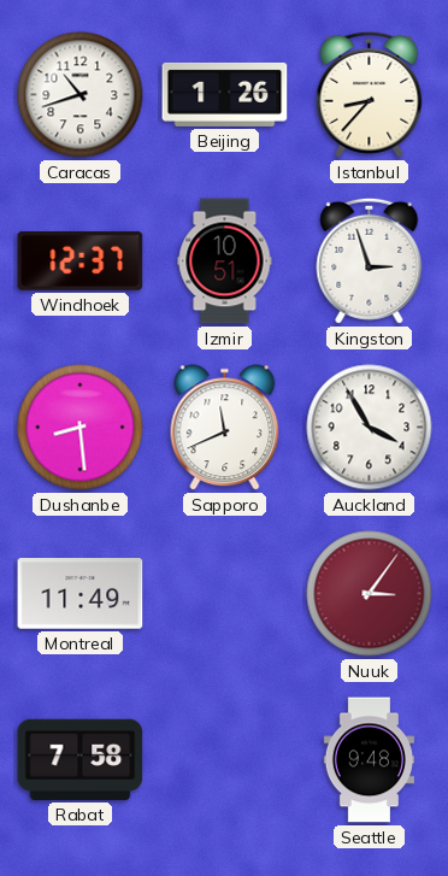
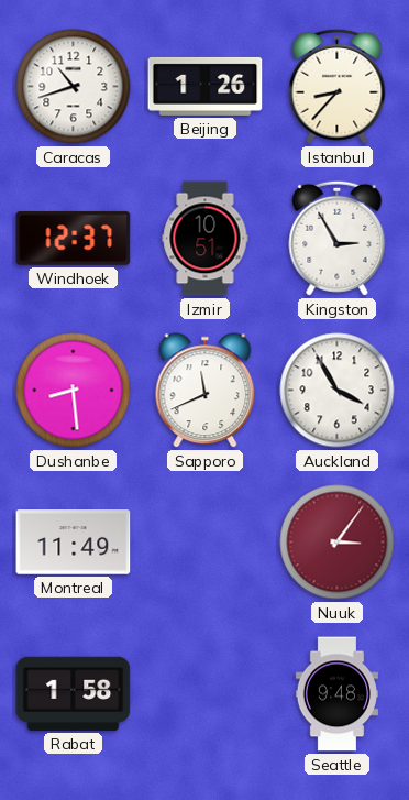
Kingston: 2:57 -> 2:55 (338, 238)
Rabat: 7:58 -> 1:58 (74, 693)
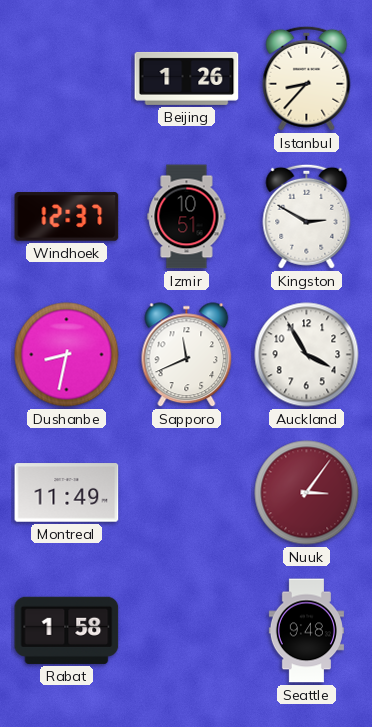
Caracas: 10:42 -> none (74, 87)
Kingston: 2:55 -> 2:50 (307, 216)
Dushanbe: 8:29 -> 8:32 (67, 355)
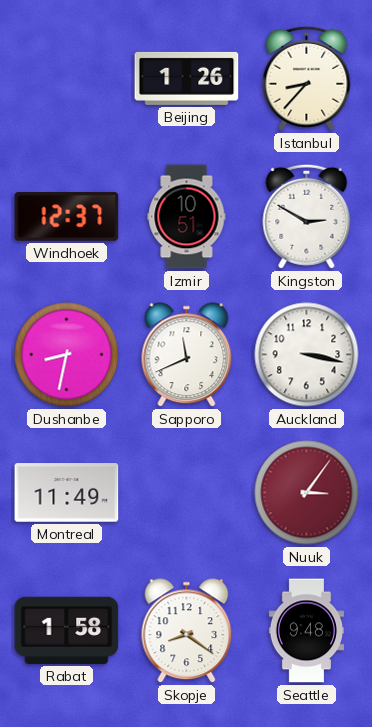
Auckland: 3:55 -> 3:17 (307, 355)
Skopje: none -> 8:21 (187, 631)
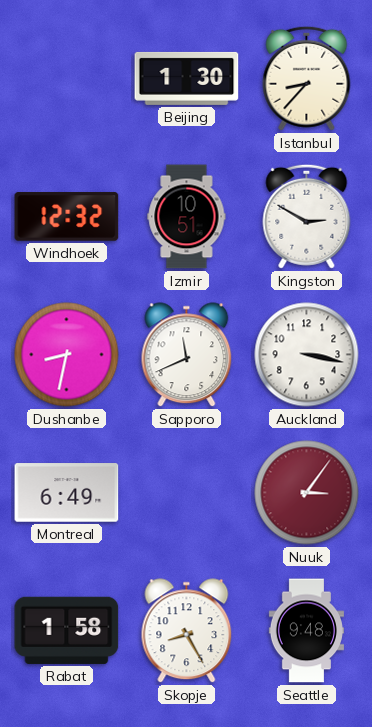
Beijing: 1:26 -> 1:30 (187, 78)
Windhoek: 12:37 -> 12:32 (67, 217)
Montreal: 11:49 -> 6:49 (67, 493)
Skopje: 8:21 -> 8:25 (187, 631)
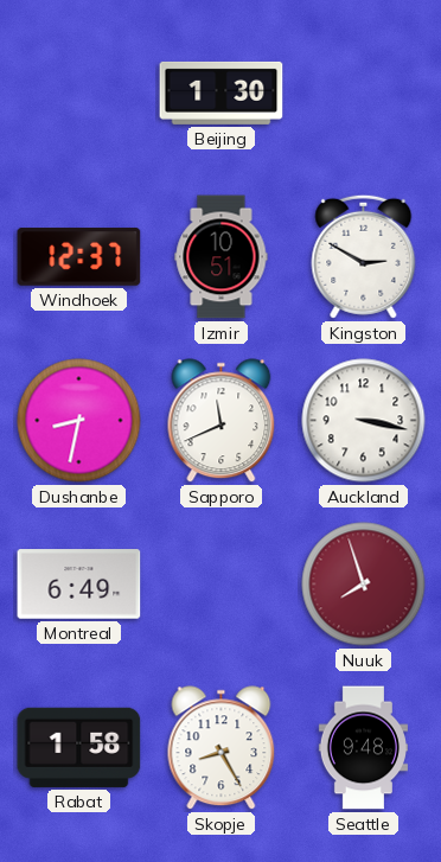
Istanbul: 8:37 -> none (307, 78)
Windhoek: 12:32 -> 12:37 (79, 257)
Nuuk: 3:06 -> 7:57 (364, 585)
